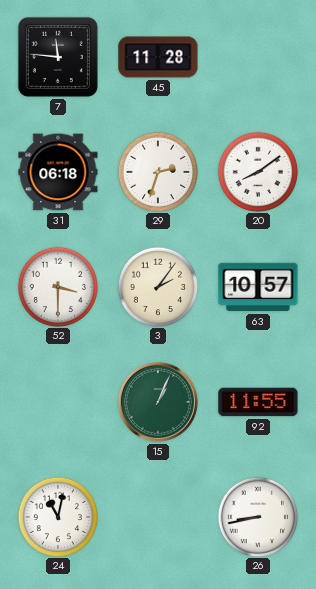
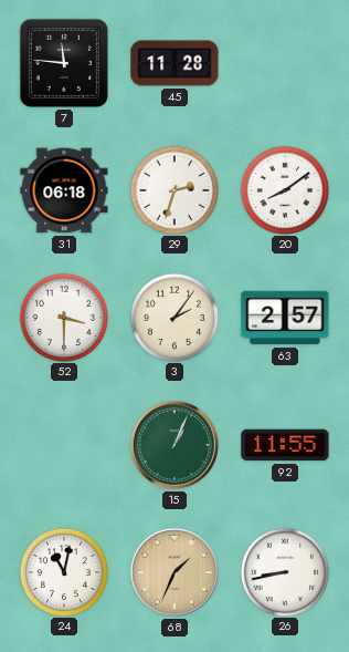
63: 10:57 -> 2:57 (285, 318)
68: none -> 1:34 (174, 572)
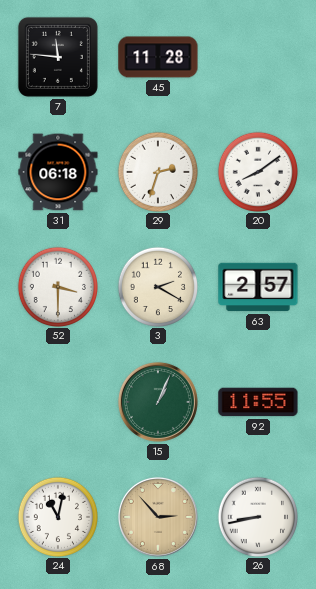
3: 2:06 -> 2:20 (157, 286)
68: 1:34 -> 2:53 (158, 517)
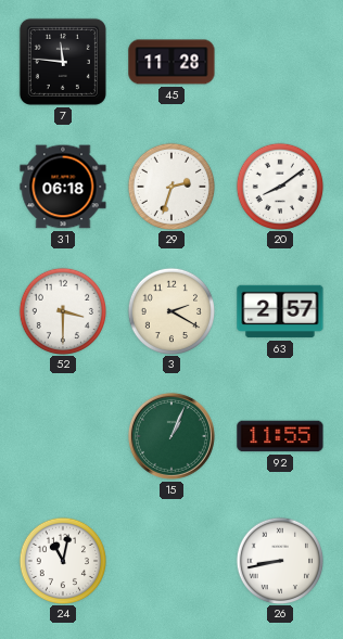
68: 2:53 -> none (158, 517)
